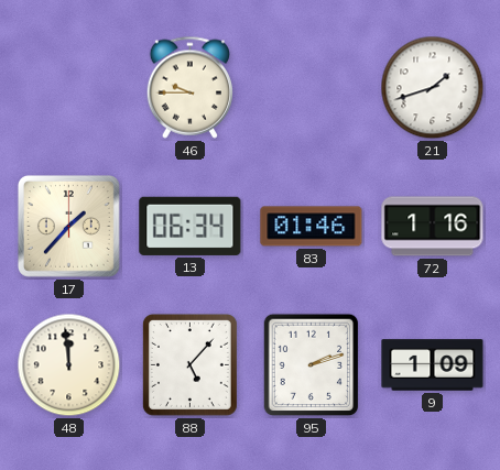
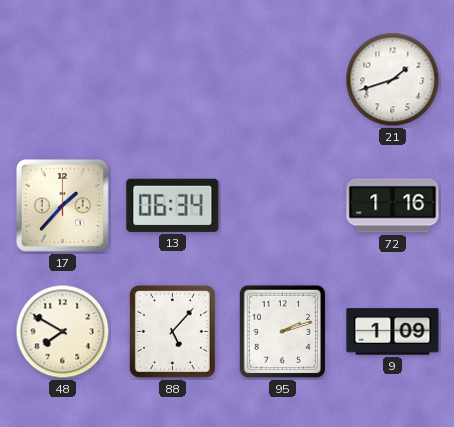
46: 9:45 -> none (189, 87)
83: 01:46 -> none (312, 227)
48: 11:59 -> 7:50 (63, 332)
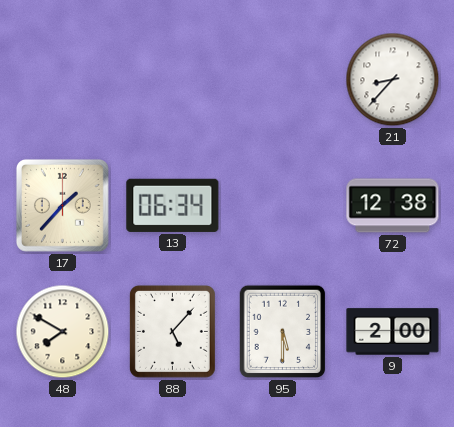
21: 1:42 -> 8:37 (393, 80)
72: 1:16 -> 12:38 (393, 206)
95: 2:12 -> 5:30 (283, 332)
9: 1:09 -> 2:00 (393, 332)
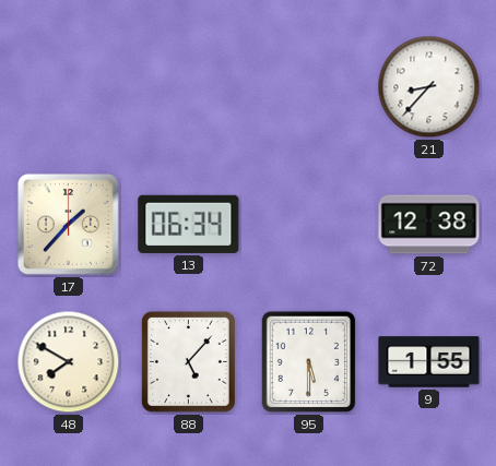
9: 2:00 -> 1:55 (429, 362)
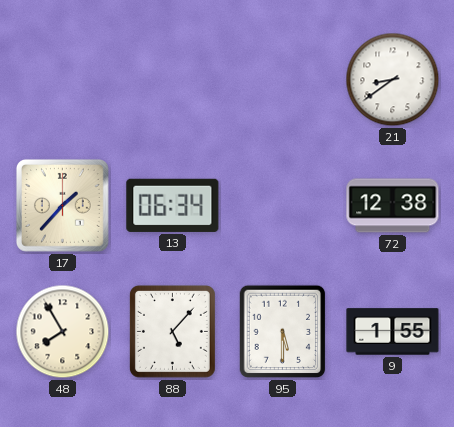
21: 8:37 -> 8:39 (393, 80)
48: 7:50 -> 7:55 (63, 332)
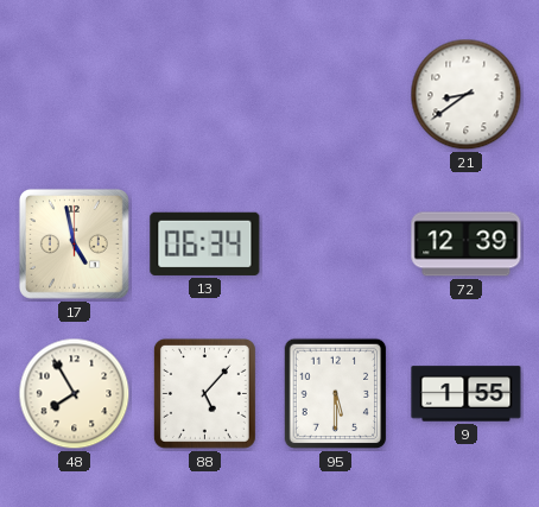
17: 1:37 -> 4:58 (74, 243)
72: 12:38 -> 12:39 (467, 245)
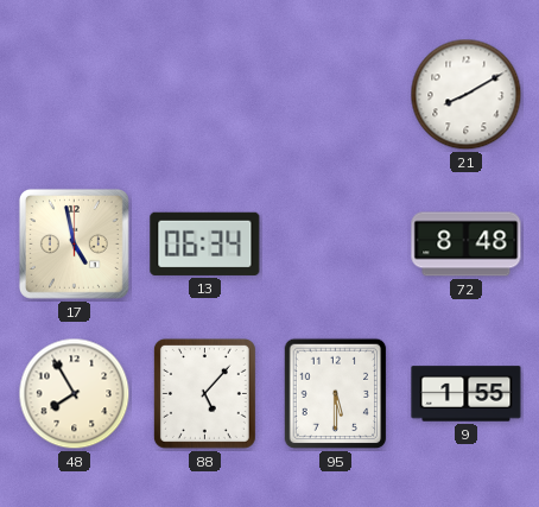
21: 8:39 -> 8:10 (467, 95)
72: 12:39 -> 8:48 (467, 245)
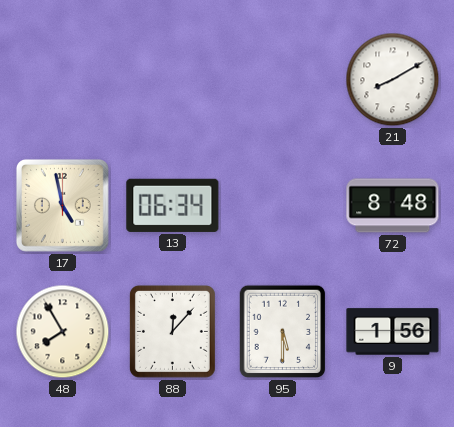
88: 5:07 -> 12:07 (172, 331)
9: 1:55 -> 1:56 (393, 332)
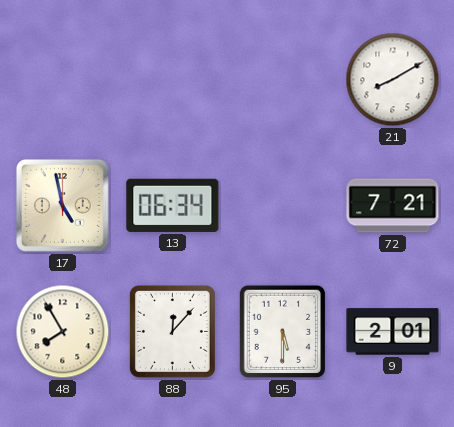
72: 8:48 -> 7:21 (393, 206)
9: 1:56 -> 2:01 (393, 332)
